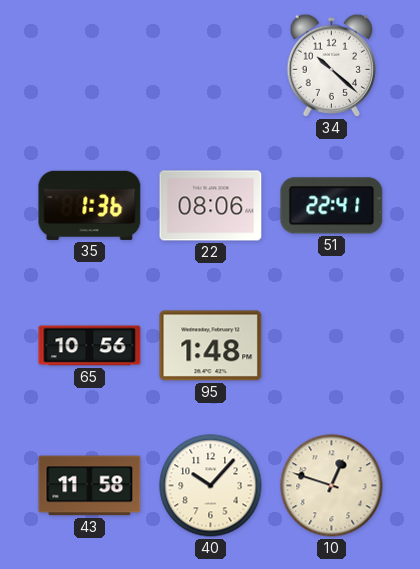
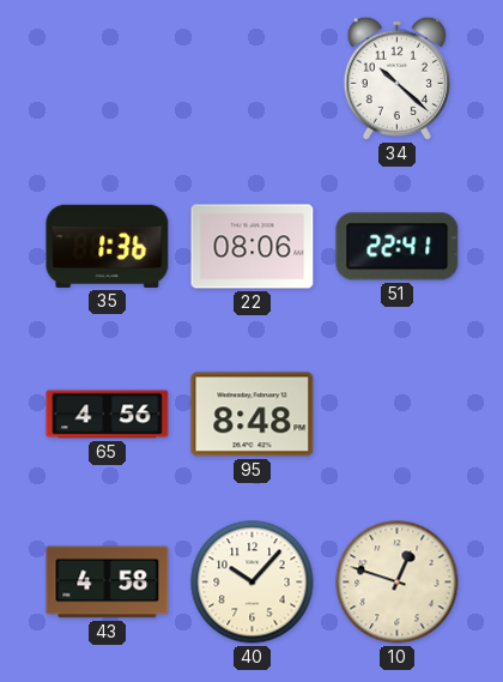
65: 10:56 -> 4:56 (108, 415)
95: 1:48 -> 8:48 (253, 415)
43: 11:58 -> 4:58 (108, 583)
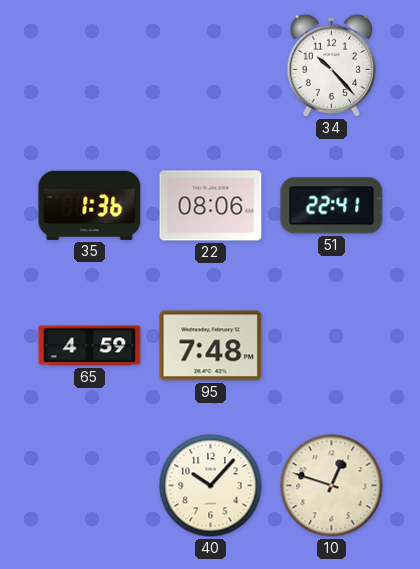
34: 10:22 -> 10:23 (331, 65)
65: 4:56 -> 4:59 (90, 346)
95: 8:48 -> 7:48 (211, 346)
43: 4:58 -> none (108, 583)
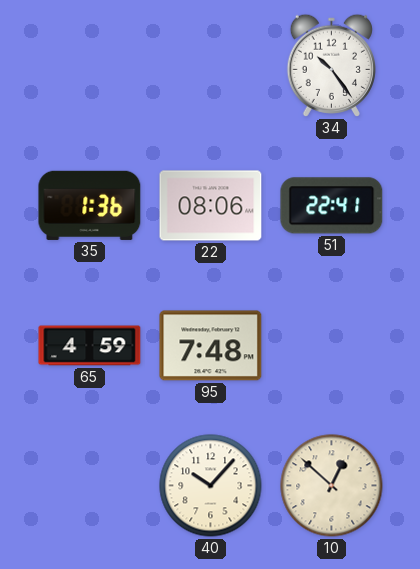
34: 10:23 -> 10:24 (331, 65)
10: 12:48 -> 12:52 (332, 486)
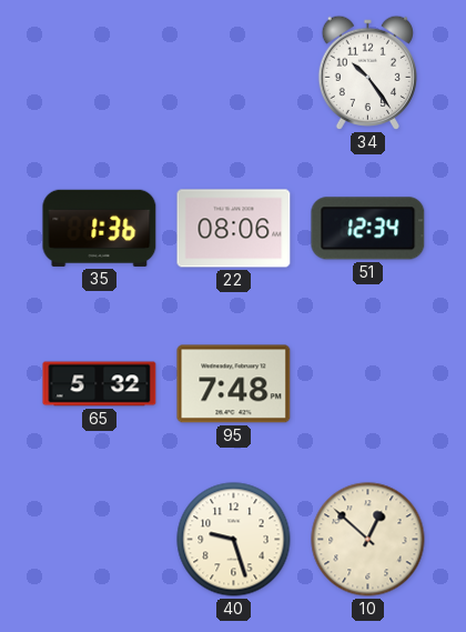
51: 22:41 -> 12:34 (368, 229)
65: 4:59 -> 5:32 (100, 384)
40: 10:07 -> 9:27 (234, 540)
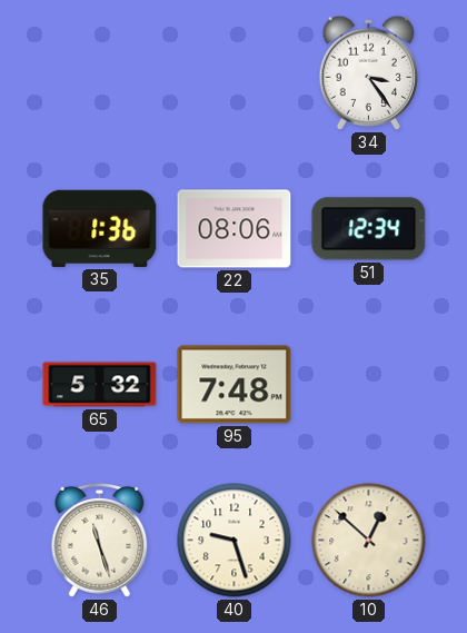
34: 10:24 -> 3:24 (368, 72)
46: none -> 11:27 (100, 540)
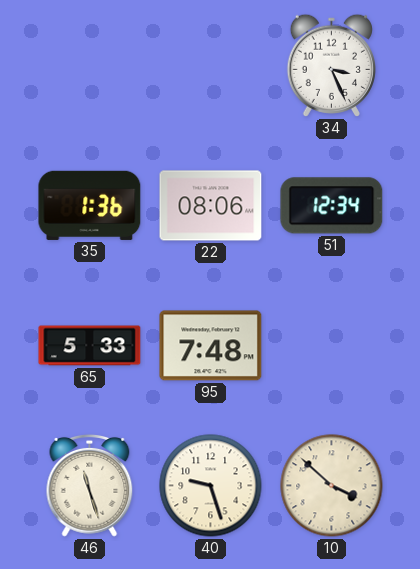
34: 3:24 -> 3:26 (331, 65)
65: 5:32 -> 5:33 (90, 346)
10: 12:52 -> 3:52 (332, 486)
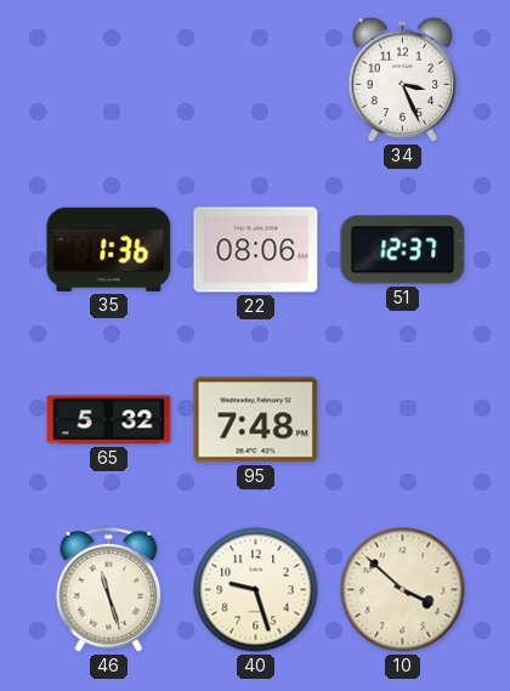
51: 12:34 -> 12:37 (403, 250)
65: 5:33 -> 5:32 (109, 420)
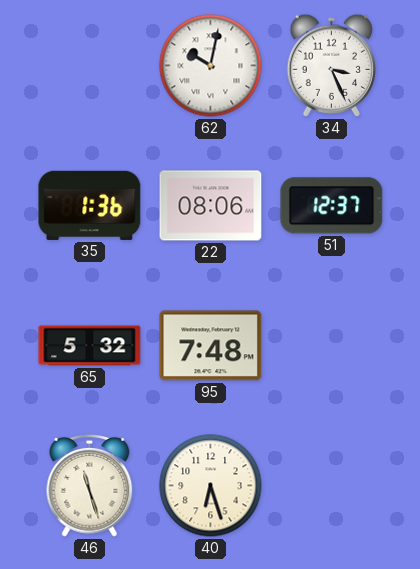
62: none -> 10:02 (211, 66)
40: 9:27 -> 6:27 (211, 486)
10: 3:52 -> none (403, 590)
